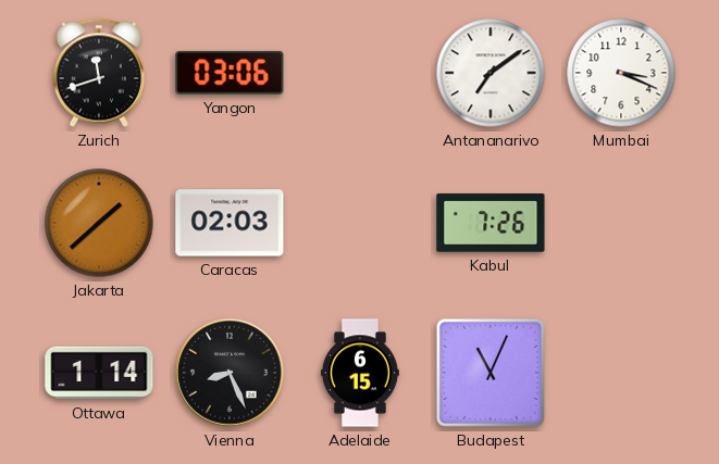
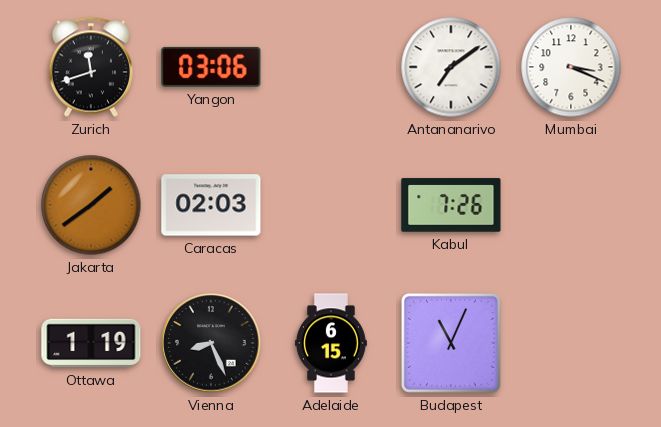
Jakarta: 1:38 -> 1:39 (91, 205)
Ottawa: 1:14 -> 1:19 (91, 343)
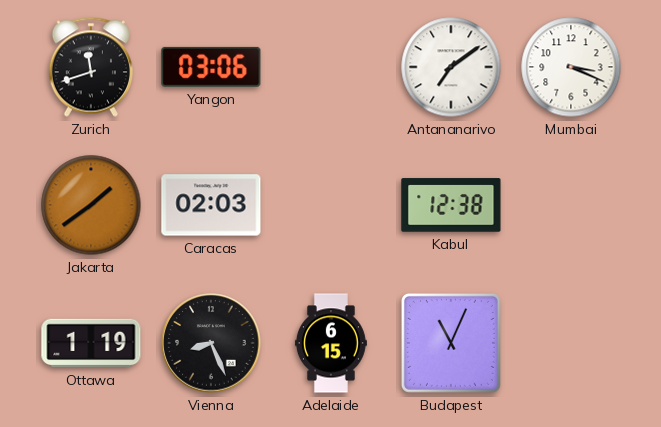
Kabul: 7:26 -> 12:38 (451, 205)
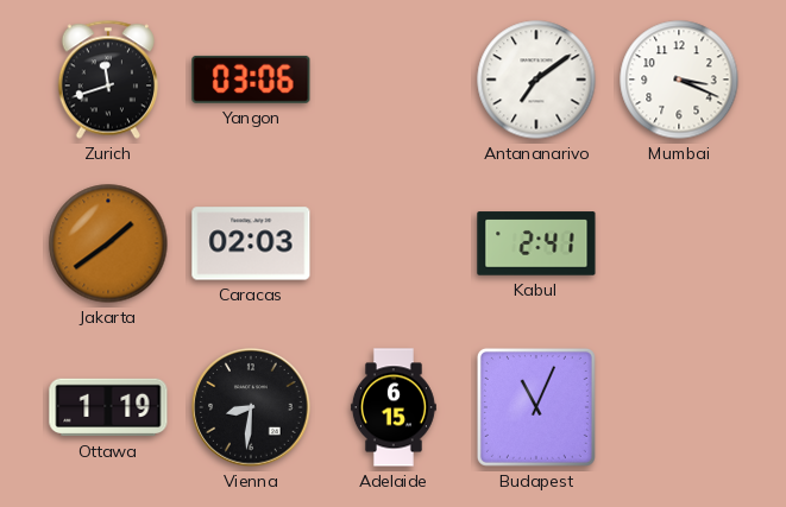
Kabul: 12:38 -> 2:41 (536, 243)
Vienna: 8:26 -> 8:31 (251, 407)
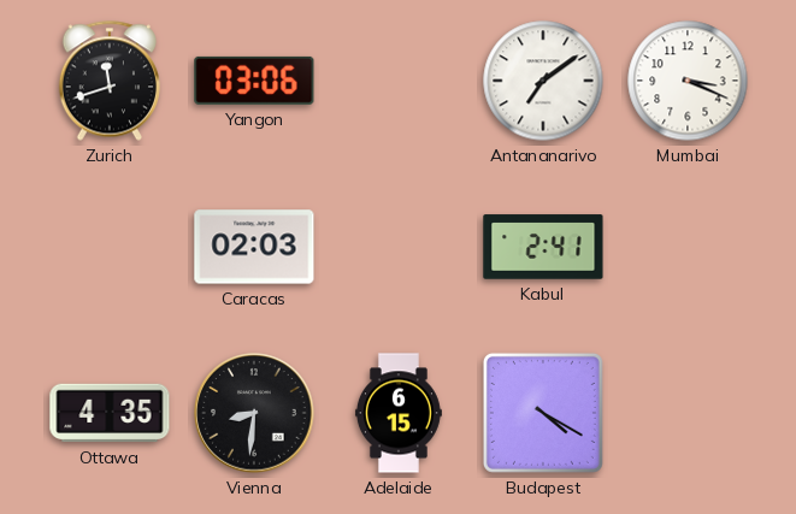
Jakarta: 1:39 -> none (108, 243)
Ottawa: 1:19 -> 4:35 (110, 413)
Budapest: 11:04 -> 4:20 (543, 413)
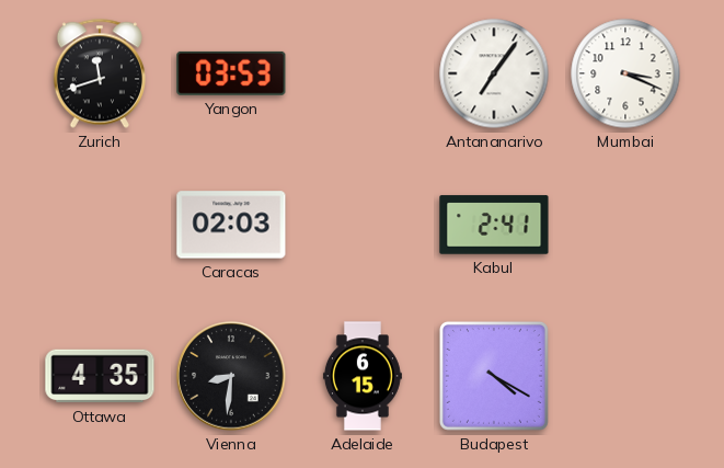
Yangon: 03:06 -> 03:53 (231, 73)
Antananarivo: 7:09 -> 7:06 (494, 73)
